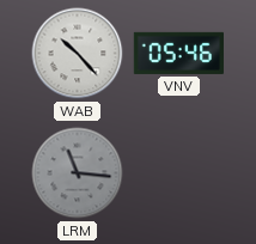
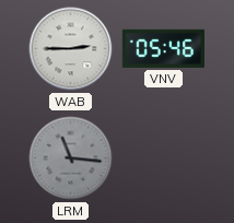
WAB: 10:23 -> 2:45 (71, 49)
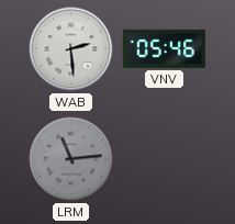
WAB: 2:45 -> 2:29 (71, 49)
LRM: 11:16 -> 11:14 (71, 159)
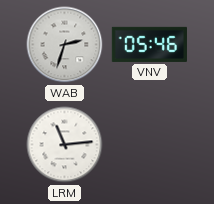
WAB: 2:29 -> 2:33 (65, 45)
LRM dial: grey -> white (65, 145)
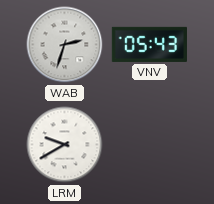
VNV: 05:46 -> 05:43 (149, 44)
LRM: 11:14 -> 9:40 (65, 145)
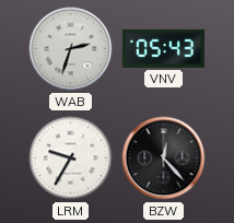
LRM: 9:40 -> 9:35 (71, 159)
BZW: none -> 12:23 (164, 159)
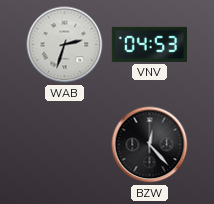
VNV: 05:43 -> 04:53 (149, 44)
LRM: 9:35 -> none (71, 159)
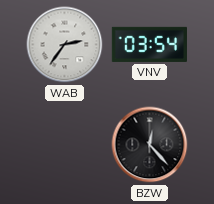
WAB: 2:33 -> 2:36 (65, 45)
VNV: 04:53 -> 03:54 (149, 44)
